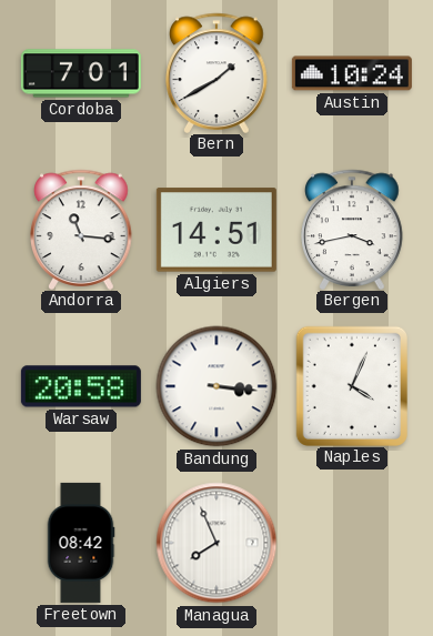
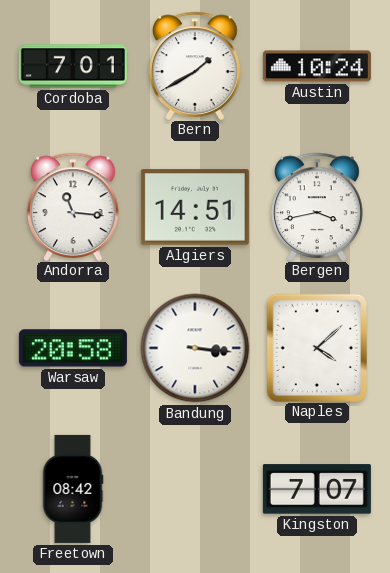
Naples: 4:04 -> 4:08 (317, 347)
Managua: 7:56 -> none (216, 543)
Kingston: none -> 7:07 (317, 489)
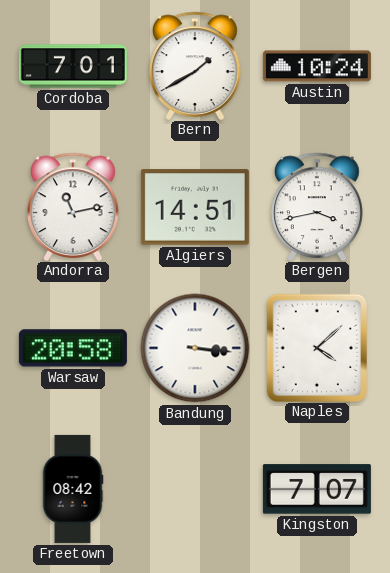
Andorra: 11:16 -> 11:13 (73, 206)
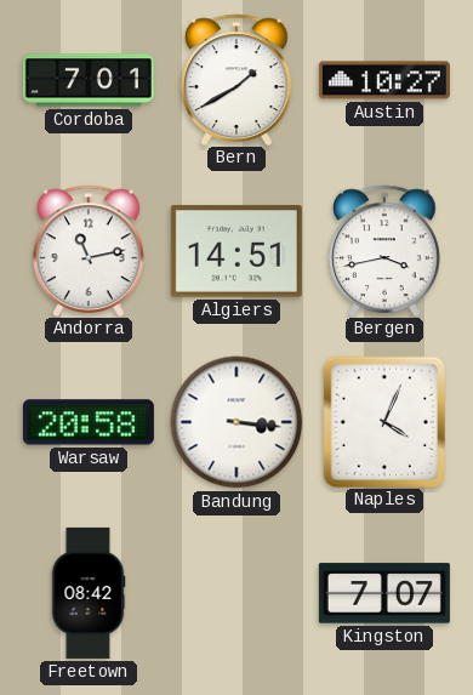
Austin: 10:24 -> 10:27 (384, 80)
Naples: 4:08 -> 4:04 (384, 421)
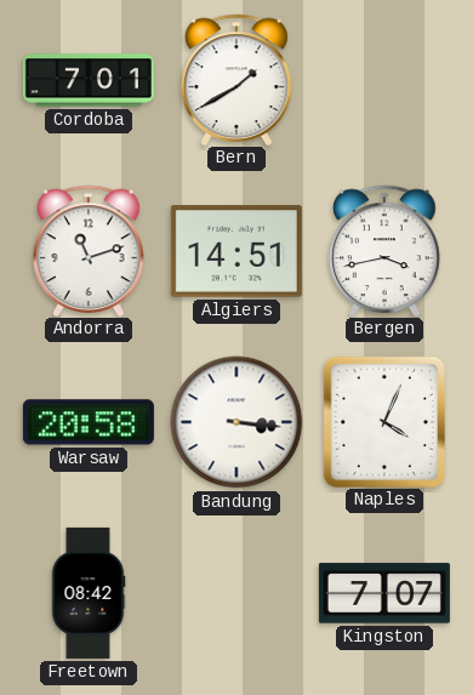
Austin: 10:27 -> none (384, 80)
Andorra: 11:13 -> 11:12 (89, 250)
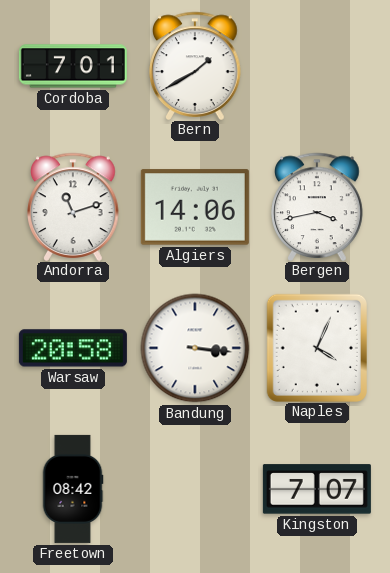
Algiers: 14:51 -> 14:06 (195, 207)
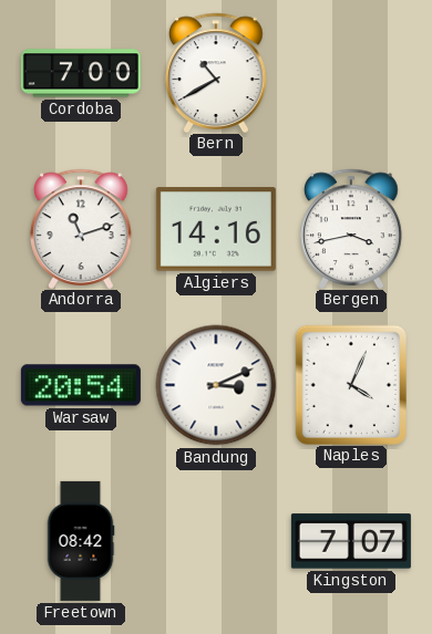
Cordoba: 7:01 -> 7:00 (81, 73)
Bern: 1:40 -> 10:40 (216, 72)
Algiers: 14:06 -> 14:16 (216, 229)
Warsaw: 20:58 -> 20:54 (81, 385)
Bandung: 3:16 -> 3:11 (216, 385)
